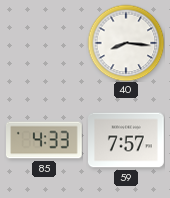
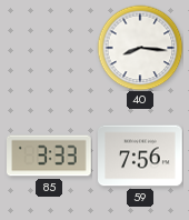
85: 4:33 -> 3:33 (50, 156)
59: 7:57 -> 7:56 (141, 156)
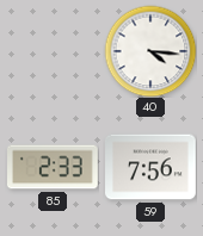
40: 8:16 -> 4:16 (150, 51)
85: 3:33 -> 2:33 (54, 167)
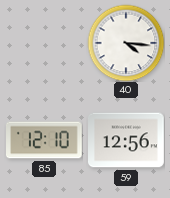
85: 2:33 -> 12:10 (45, 140)
59: 7:56 -> 12:56 (127, 140)
